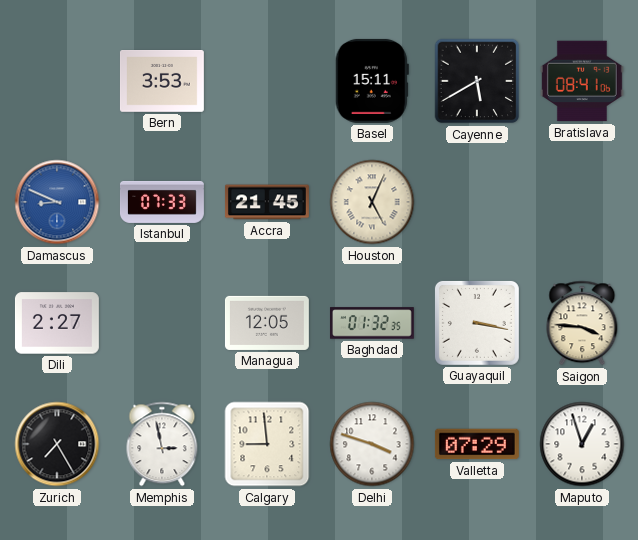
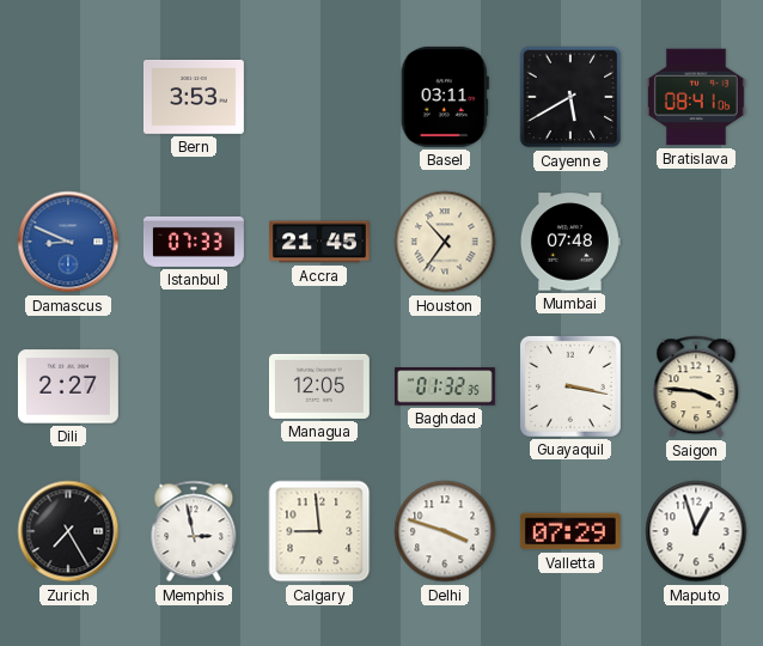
Basel: 15:11 -> 03:11 (445, 97)
Houston: 5:04 -> 10:36 (445, 242)
Mumbai: none -> 07:48 (570, 242)
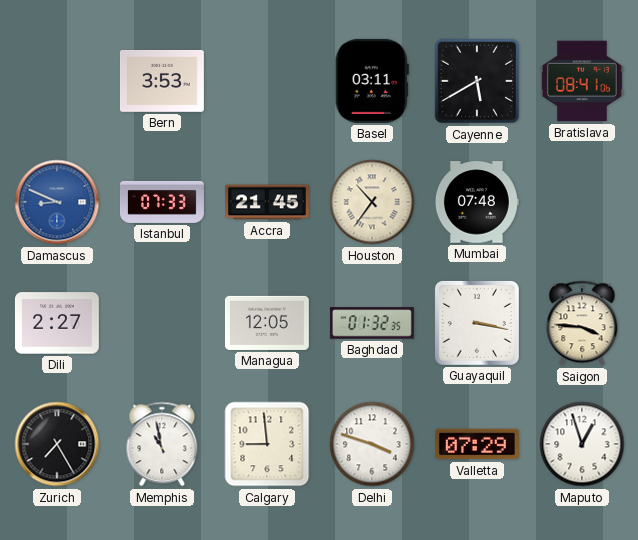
Memphis: 2:58 -> 10:58 (162, 444)
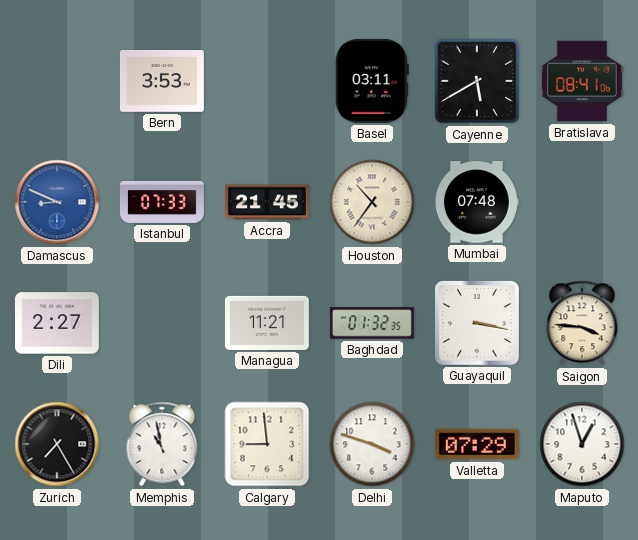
Managua: 12:05 -> 11:21 (267, 323)
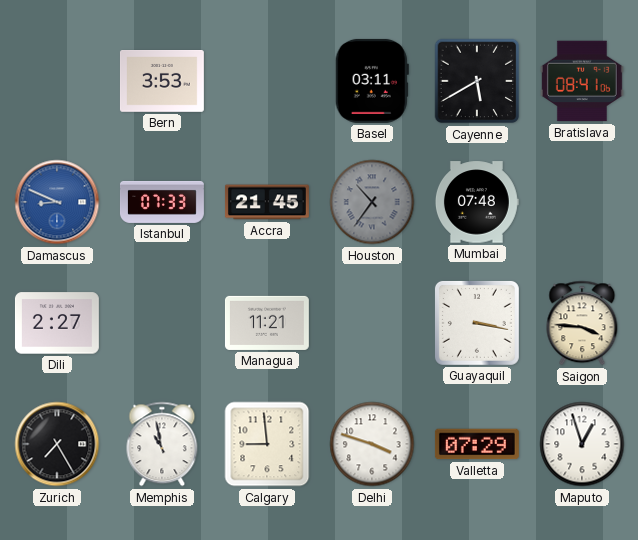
Houston dial: cream -> grey (372, 202)
Baghdad: 01:32 -> none (372, 323)
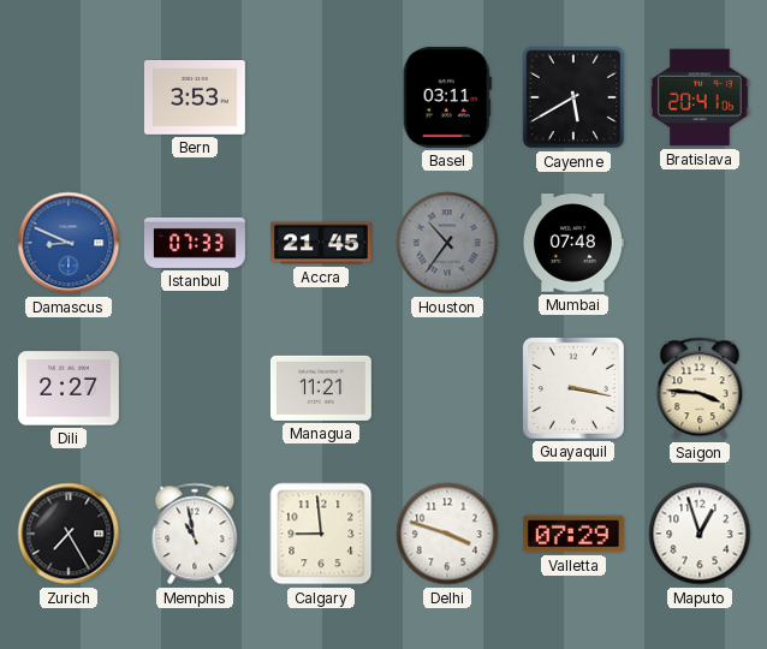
Bratislava: 08:41 -> 20:41 (700, 97)
